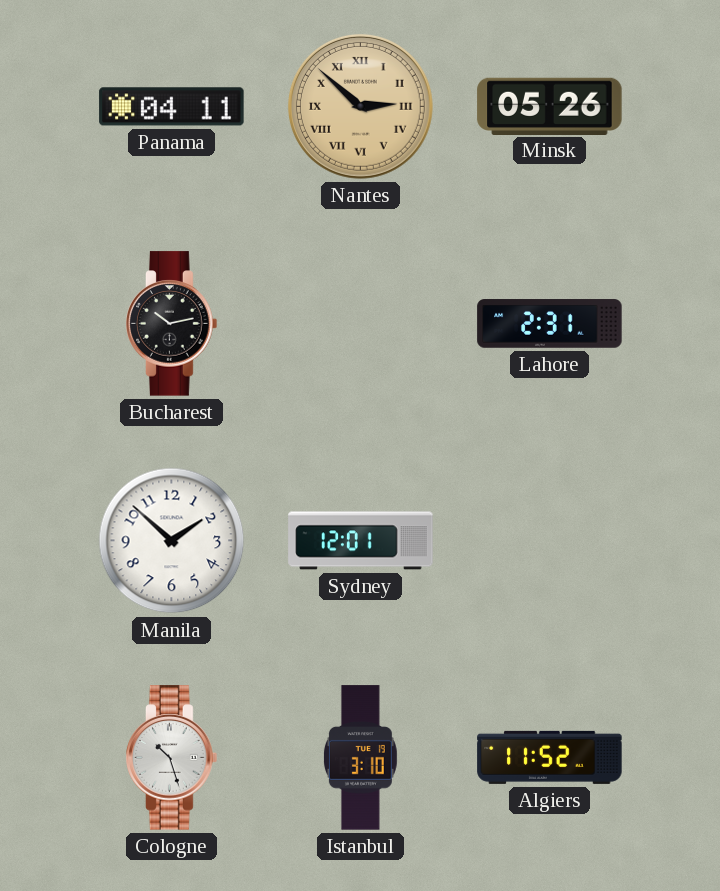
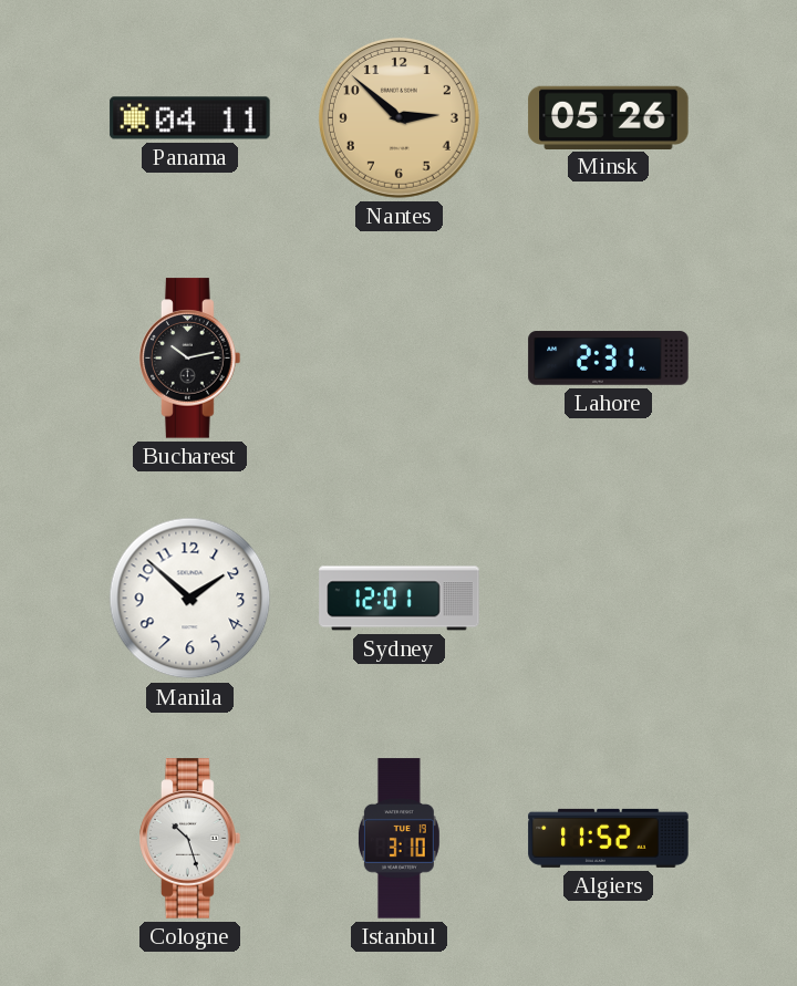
Nantes numerals: Roman -> Arabic (398, 117)
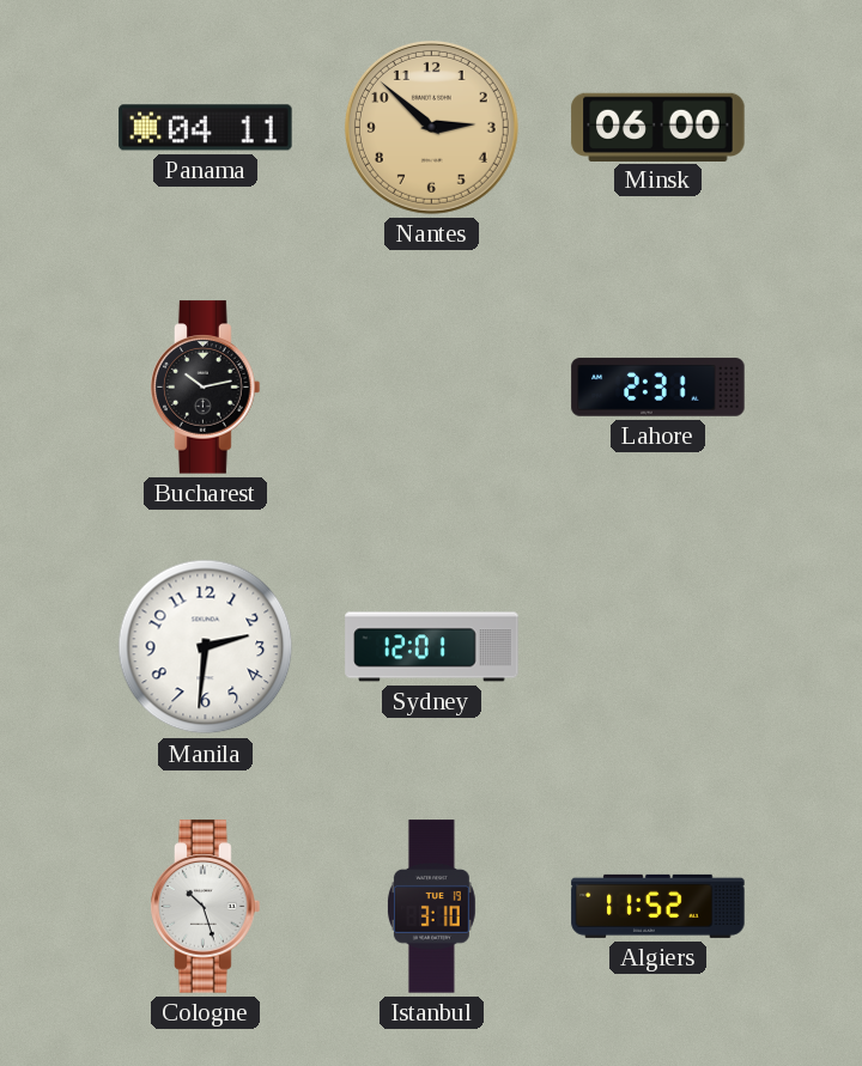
Minsk: 05:26 -> 06:00 (658, 127)
Manila: 1:52 -> 2:31 (206, 647)
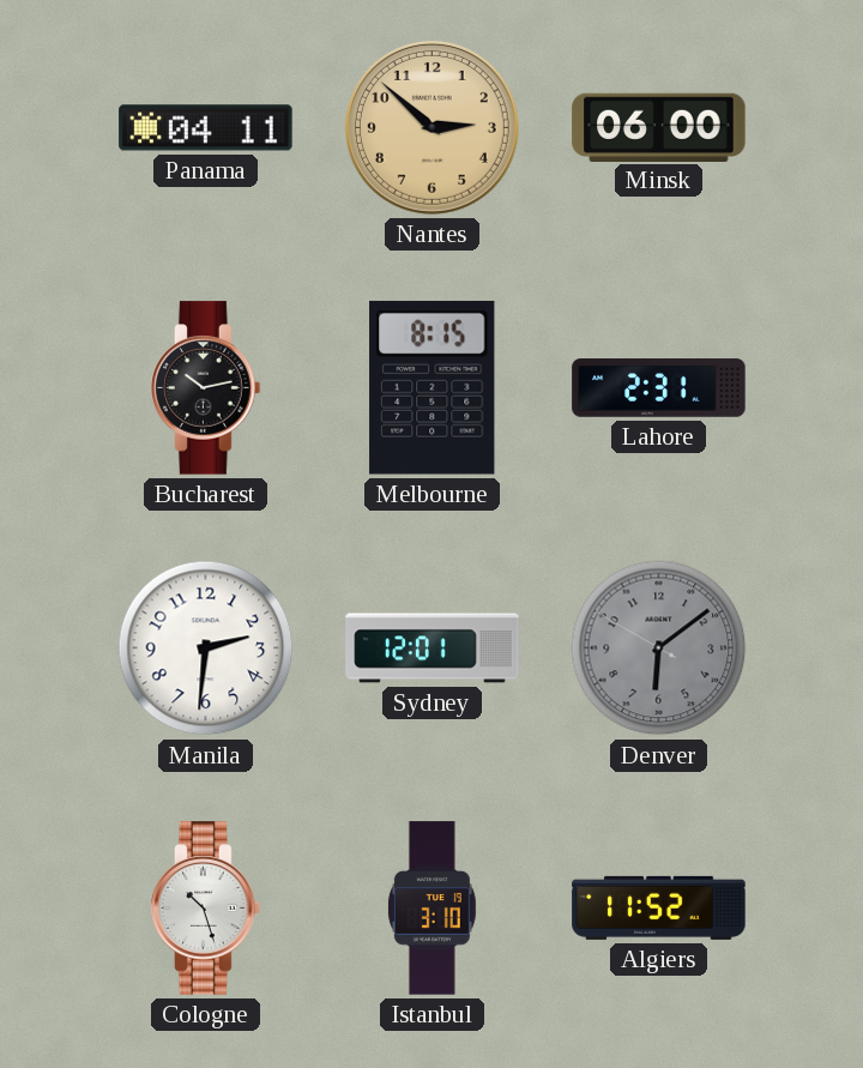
Melbourne: none -> 8:15 (433, 387)
Denver: none -> 6:08 (659, 648)
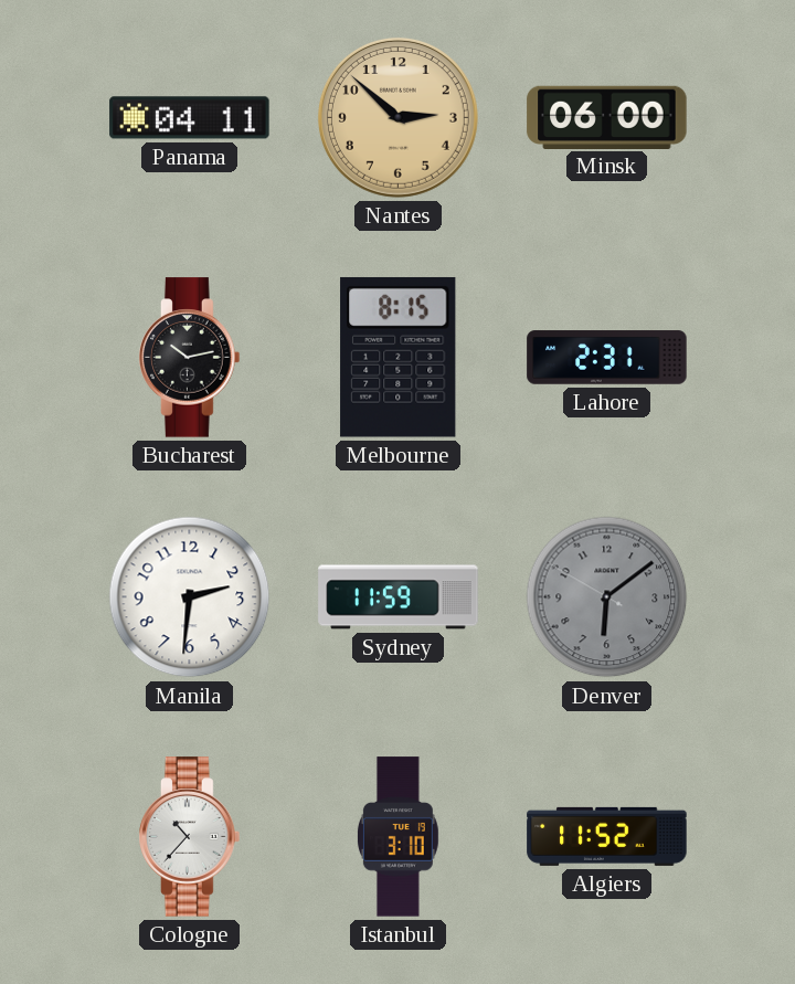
Sydney: 12:01 -> 11:59 (399, 597)
Cologne: 10:27 -> 10:37 (190, 837)
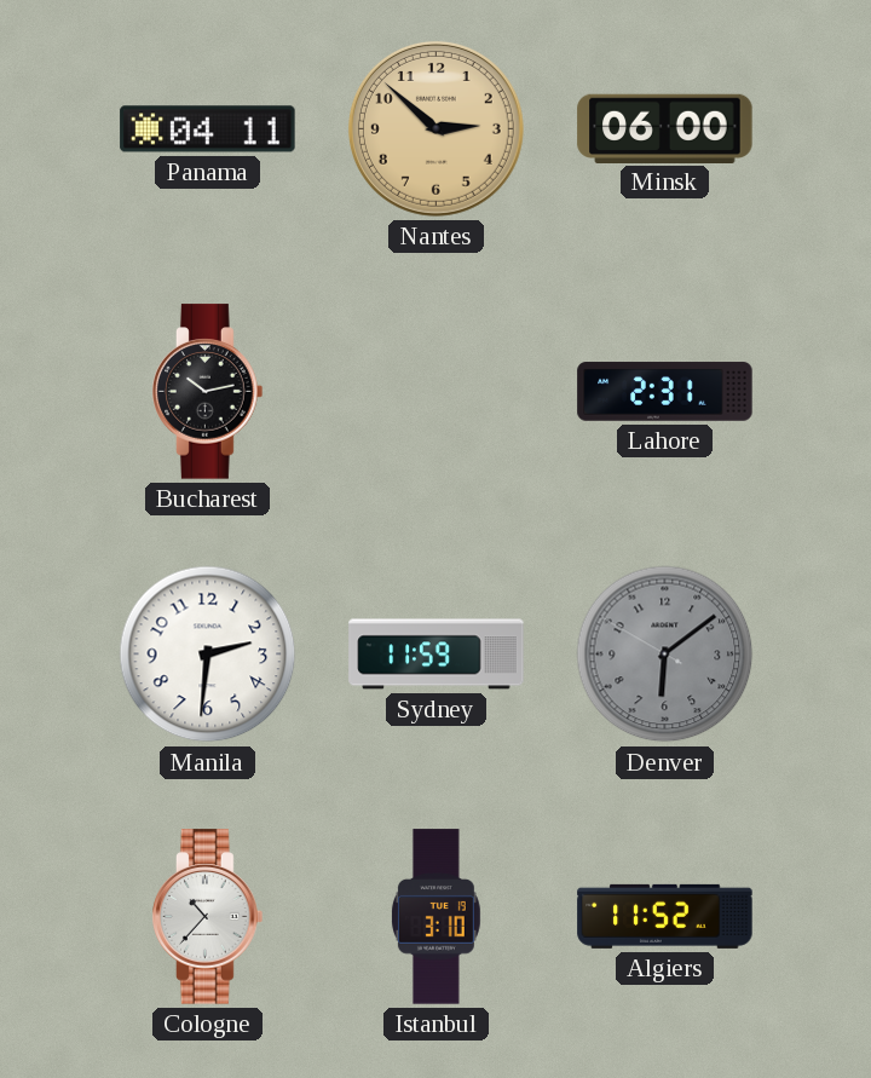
Melbourne: 8:15 -> none (399, 357)
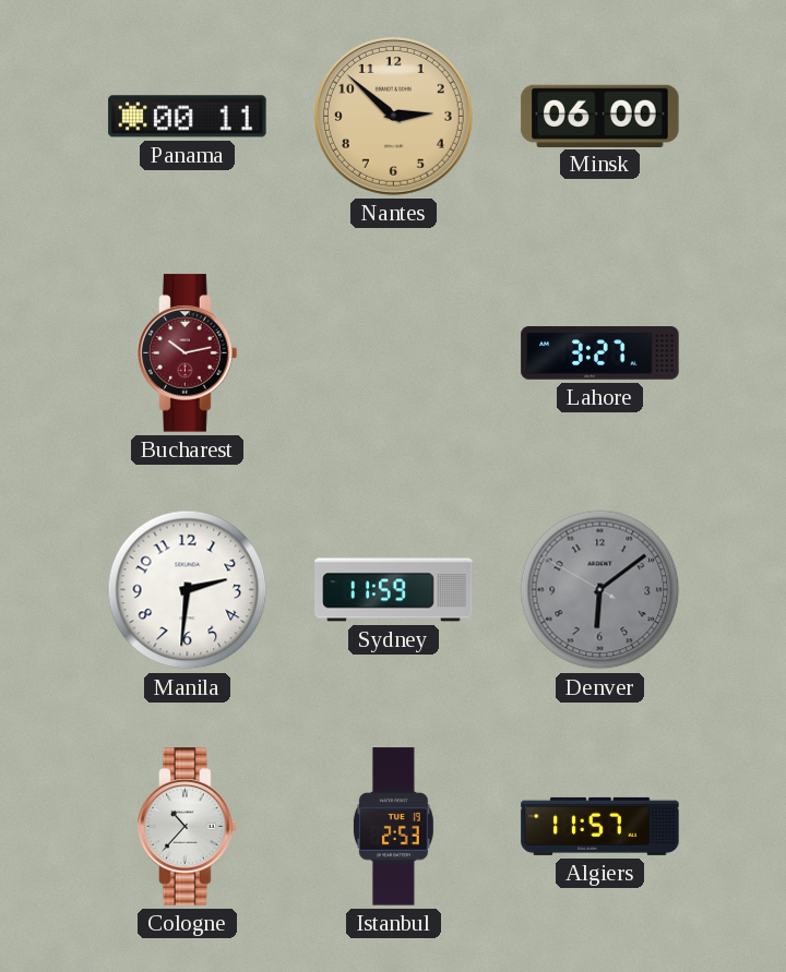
Panama: 04:11 -> 00:11 (188, 117)
Bucharest dial: black -> burgundy (188, 353)
Lahore: 2:31 -> 3:27 (600, 353)
Istanbul: 3:10 -> 2:53 (393, 827)
Algiers: 11:52 -> 11:57 (600, 826)
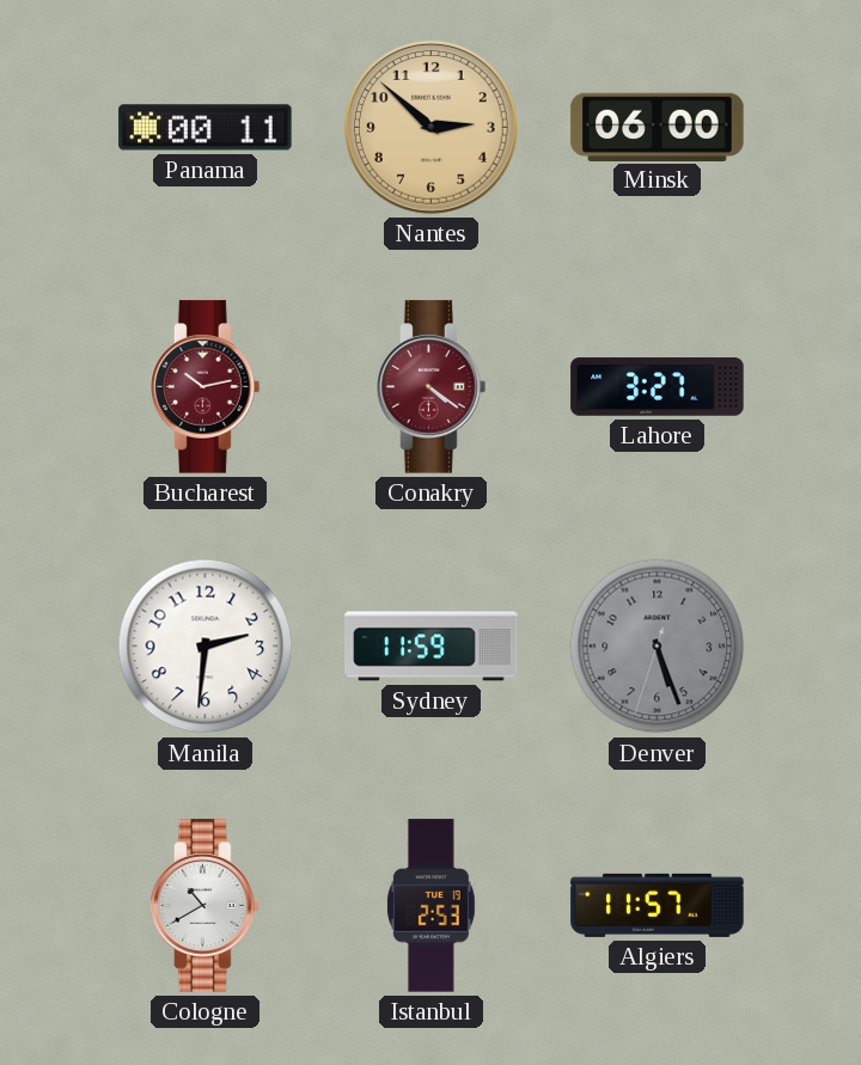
Conakry: none -> 4:21 (432, 387)
Denver: 6:08 -> 5:26 (658, 647)
Cologne: 10:37 -> 10:40 (206, 906)
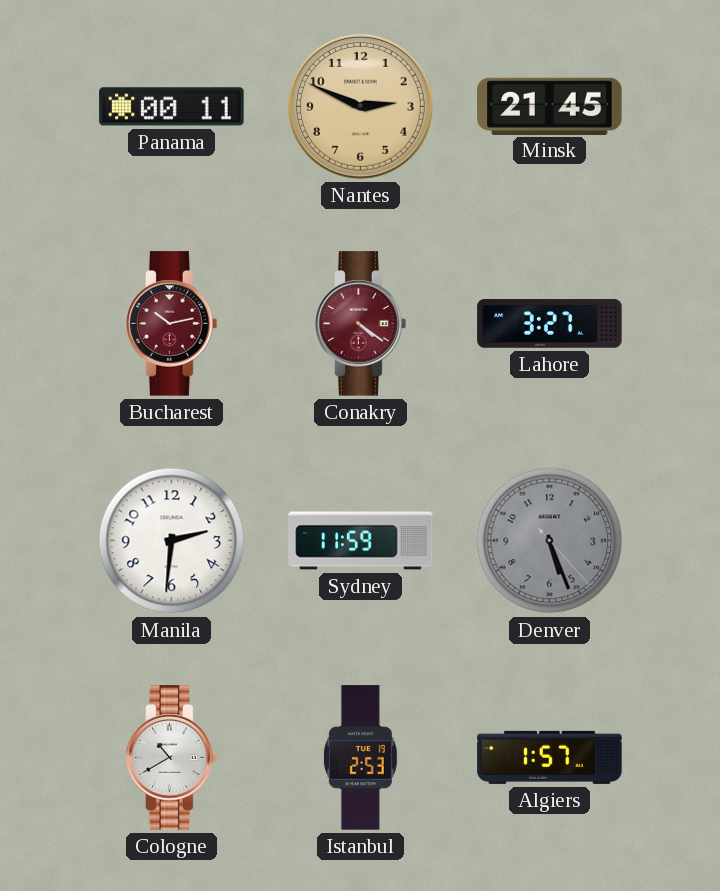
Nantes: 2:52 -> 2:49 (360, 106)
Minsk: 06:00 -> 21:45 (550, 106)
Denver: 5:26:33 -> 5:26:23 (550, 541)
Algiers: 11:57 -> 1:57 (550, 757)
